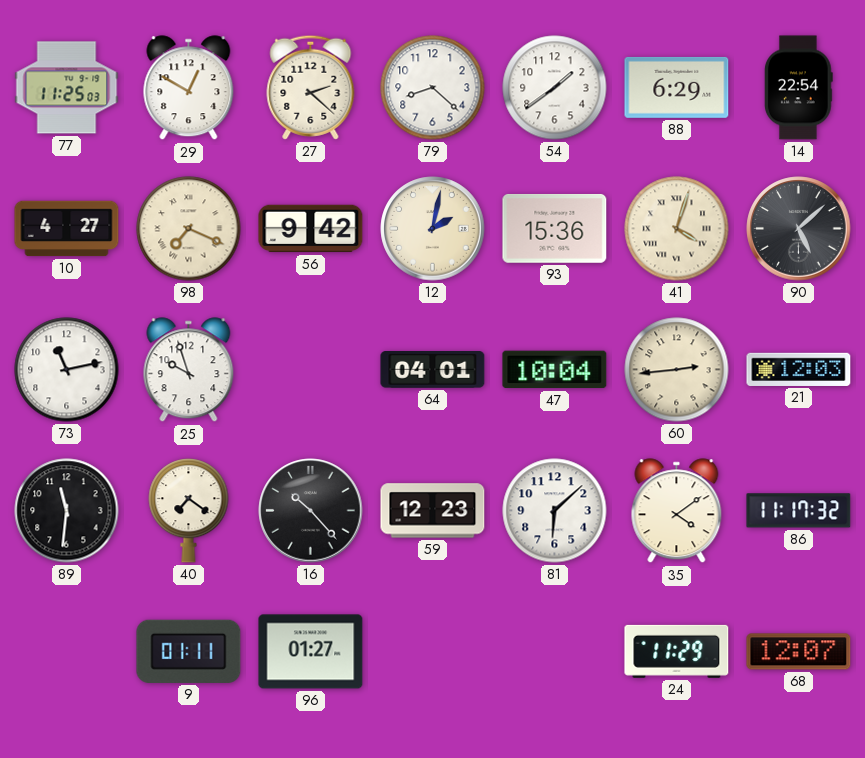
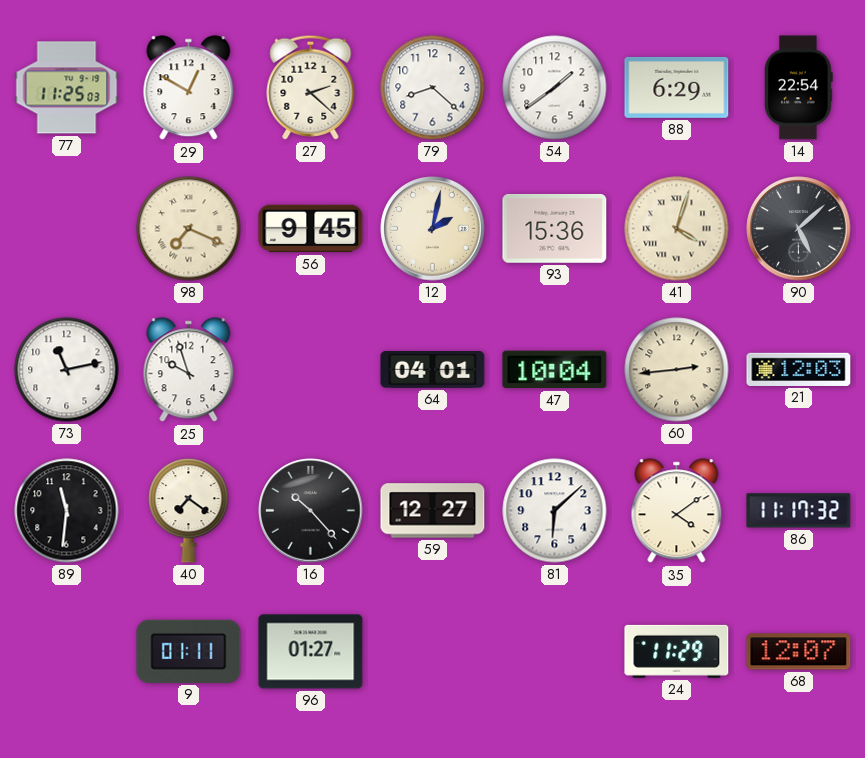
10: 4:27 -> none (67, 229)
56: 9:42 -> 9:45 (311, 229)
59: 12:23 -> 12:27 (433, 511)
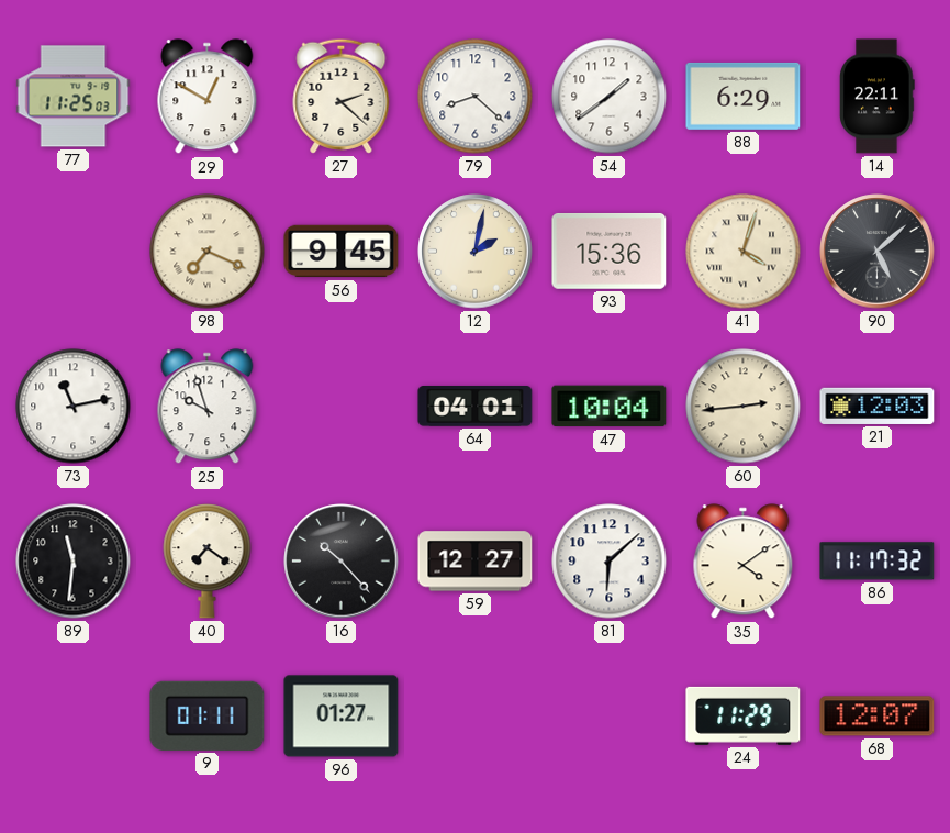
14: 22:54 -> 22:11 (878, 97)
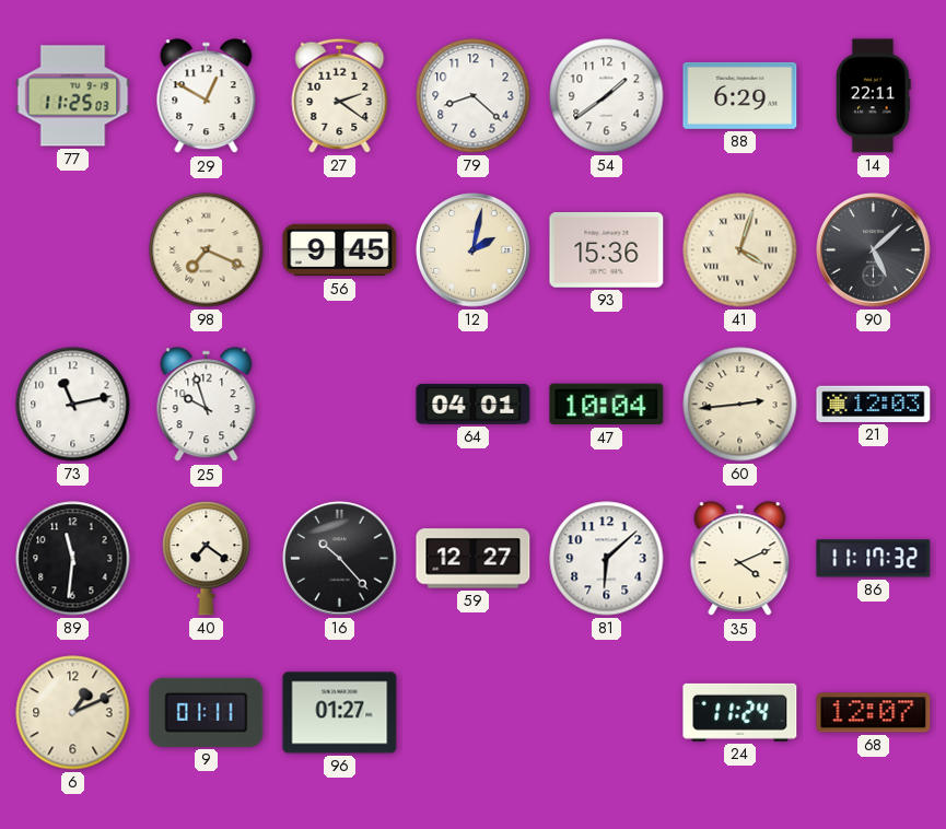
27: 2:22 -> 2:21 (340, 95)
35: 4:09 -> 4:11 (740, 559)
6: none -> 1:11 (73, 713)
24: 11:29 -> 11:24 (740, 712)
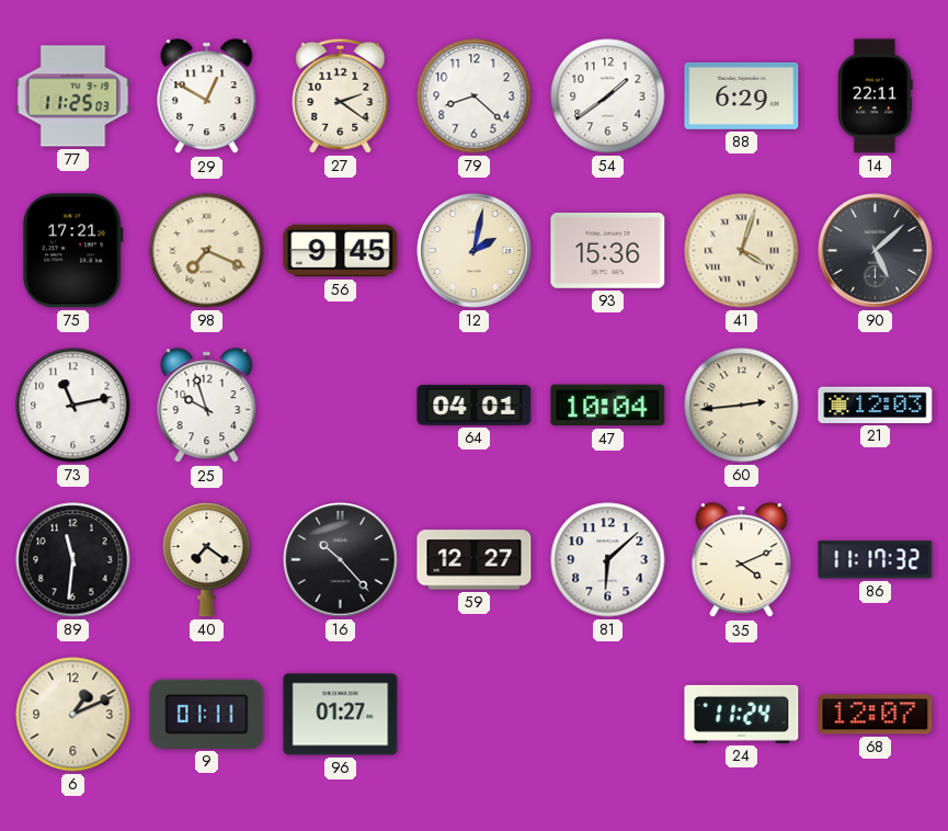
75: none -> 17:21 (73, 251)
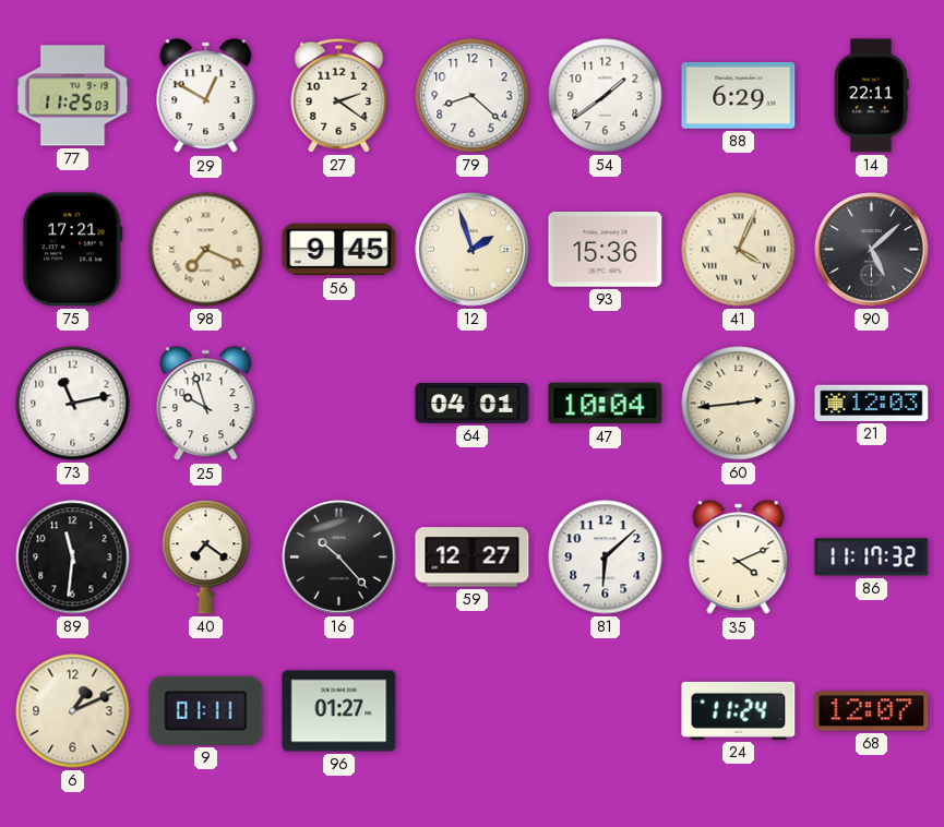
12: 2:02 -> 1:57 (473, 250)
41: 4:03 -> 4:04 (739, 250)
